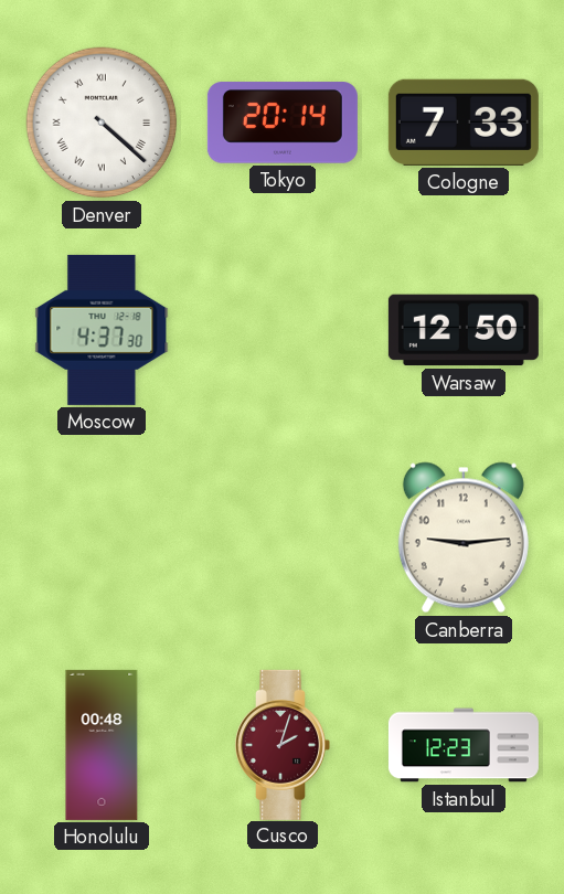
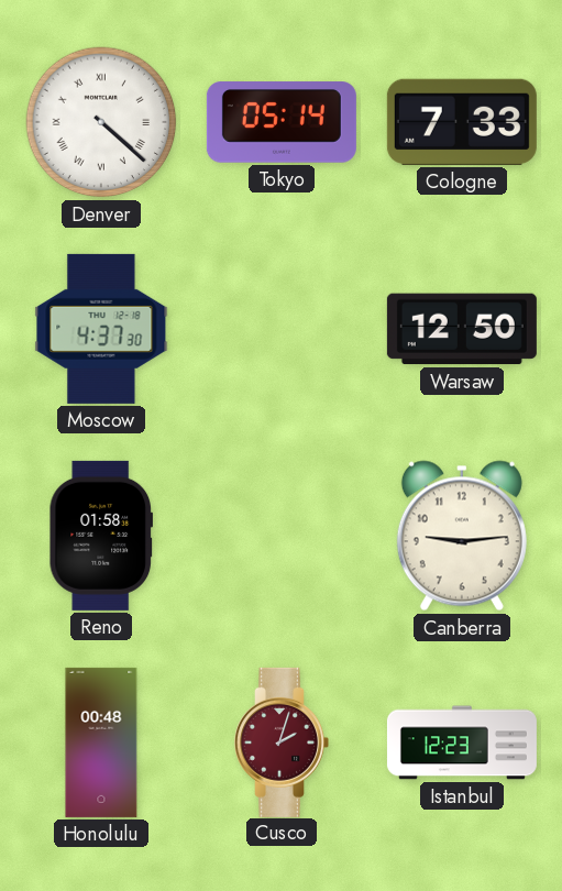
Tokyo: 20:14 -> 05:14 (282, 122)
Reno: none -> 01:58 (100, 536)
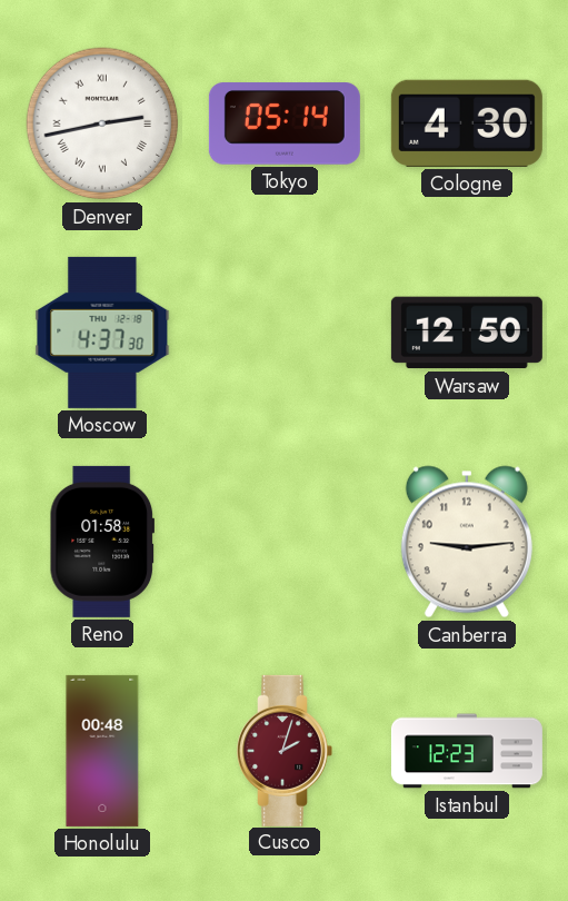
Denver: 4:22 -> 2:43 (102, 123)
Cologne: 7:33 -> 4:30 (467, 123)
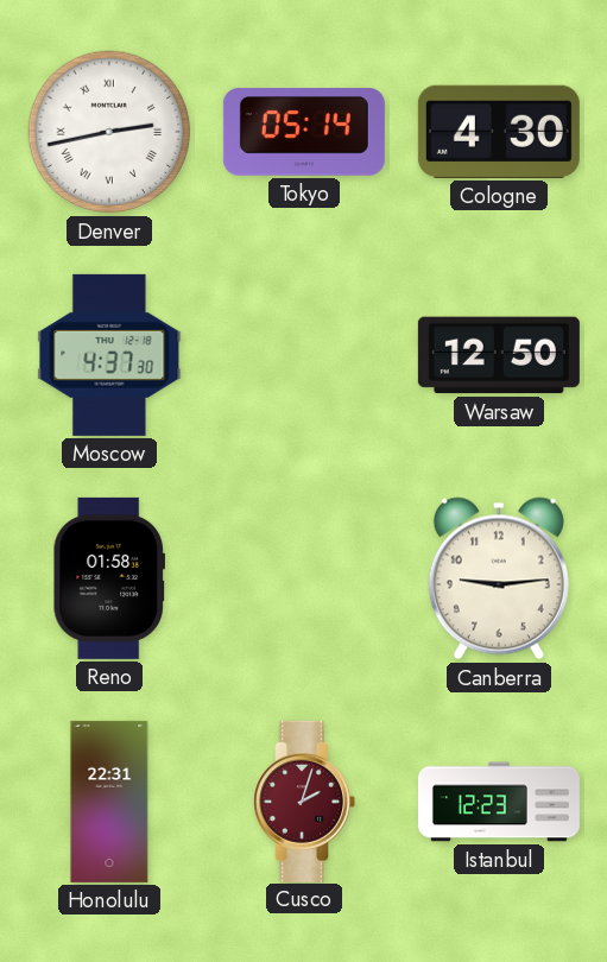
Honolulu: 00:48 -> 22:31 (109, 802)
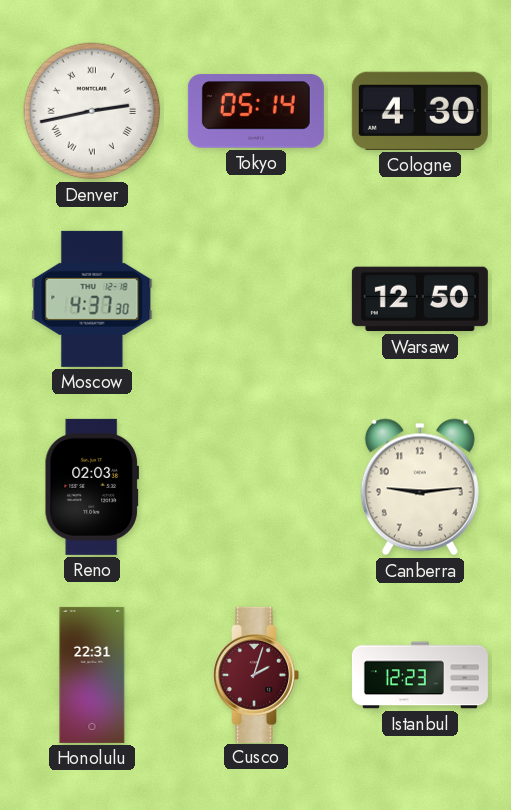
Reno: 01:58 -> 02:03 (91, 487)
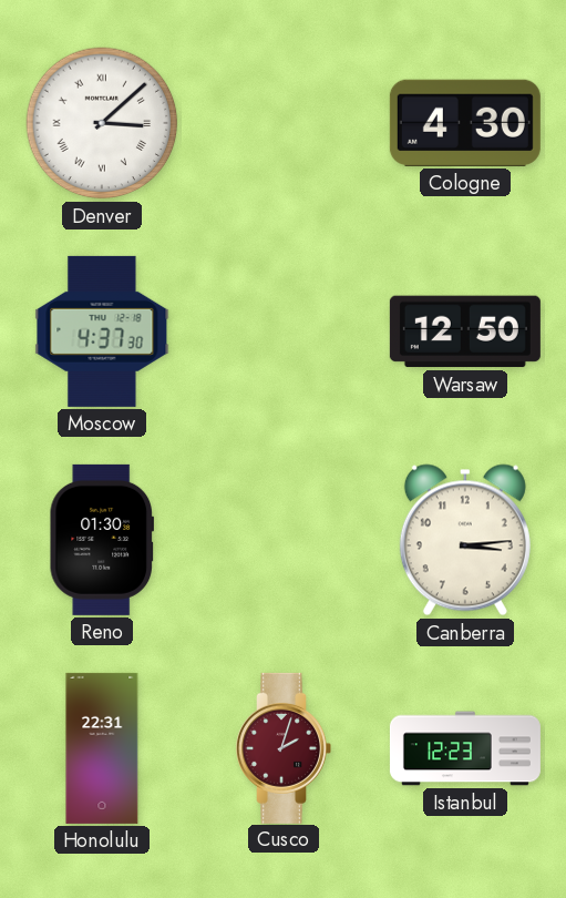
Denver: 2:43 -> 3:08 (102, 123)
Tokyo: 05:14 -> none (256, 111)
Reno: 02:03 -> 01:30 (101, 540)
Canberra: 9:14 -> 3:14 (465, 540)
